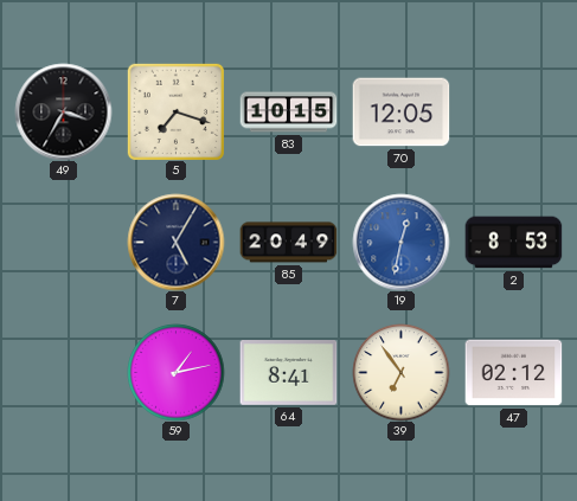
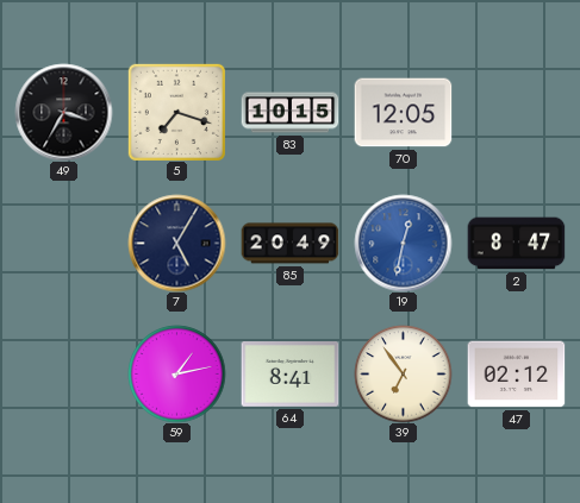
2: 8:53 -> 8:47 (516, 244)
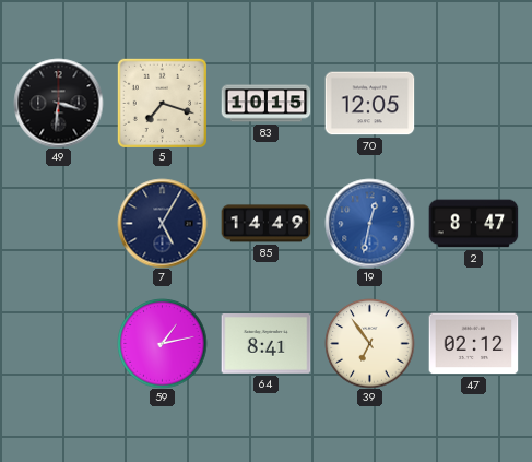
49: 3:35 -> 3:31 (58, 103)
85: 20:49 -> 14:49 (265, 224)
